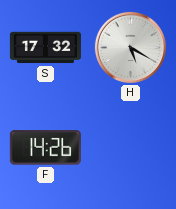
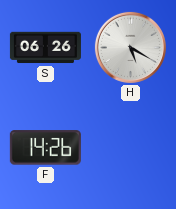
S: 17:32 -> 06:26 (45, 48)
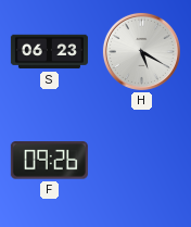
S: 06:26 -> 06:23 (49, 52)
F: 14:26 -> 09:26 (49, 161)
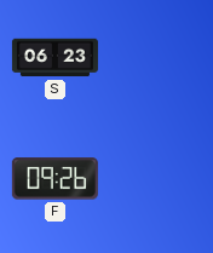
H: 5:20 -> none (141, 51)
